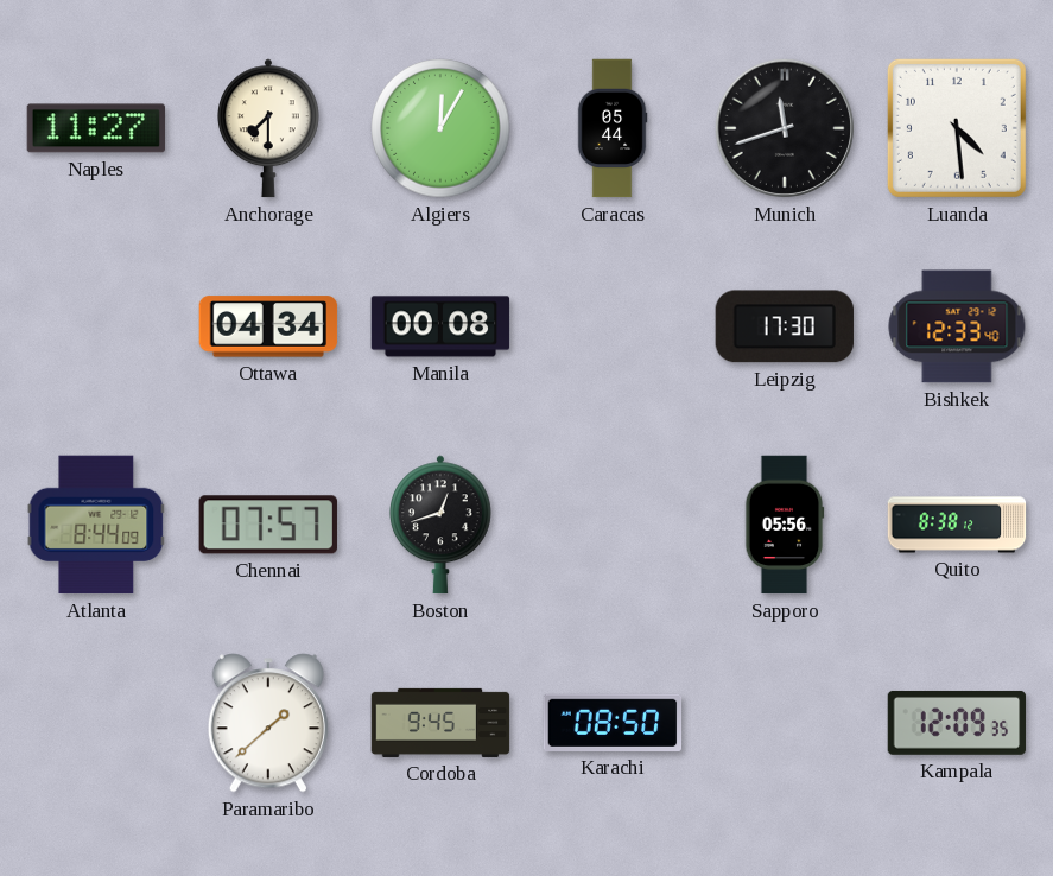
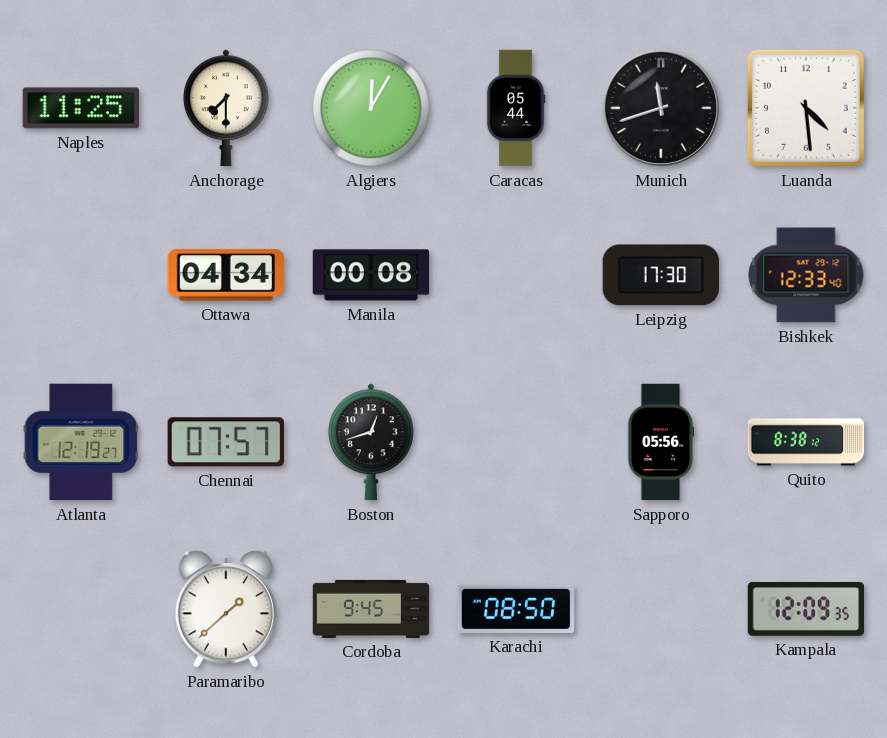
Naples: 11:27 -> 11:25 (81, 108)
Atlanta: 8:44 -> 12:19 (81, 442)
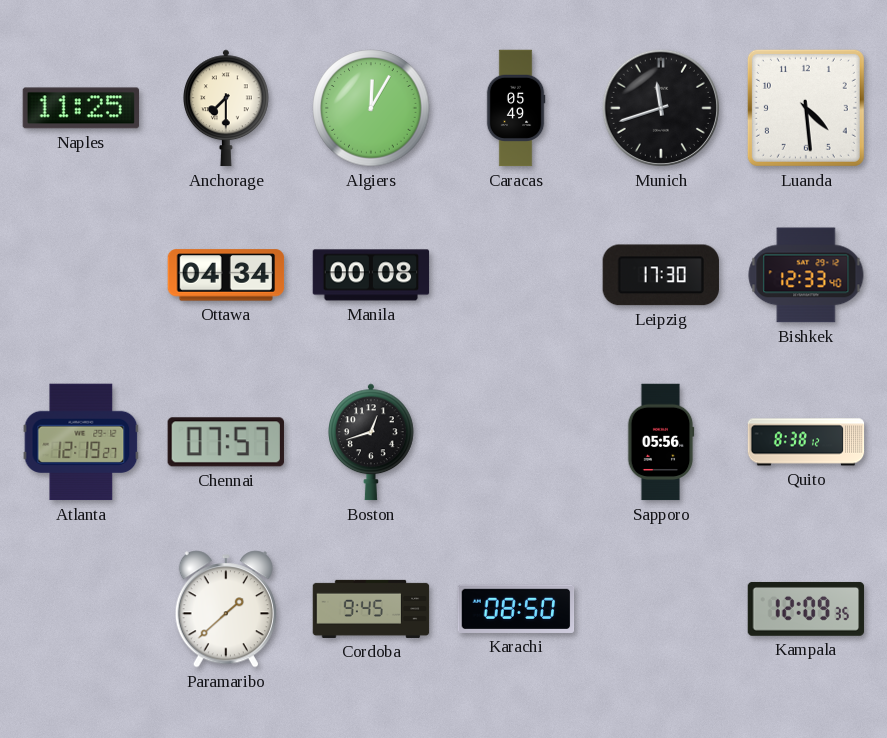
Caracas: 05:44 -> 05:49 (516, 108)
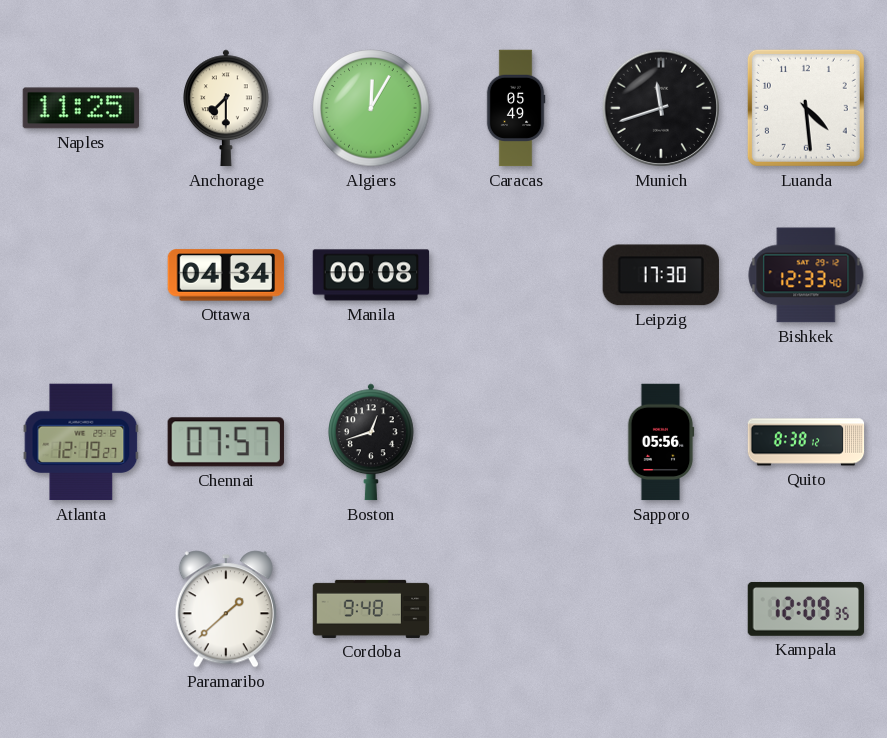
Cordoba: 9:45 -> 9:48 (371, 609)
Karachi: 08:50 -> none (516, 609)
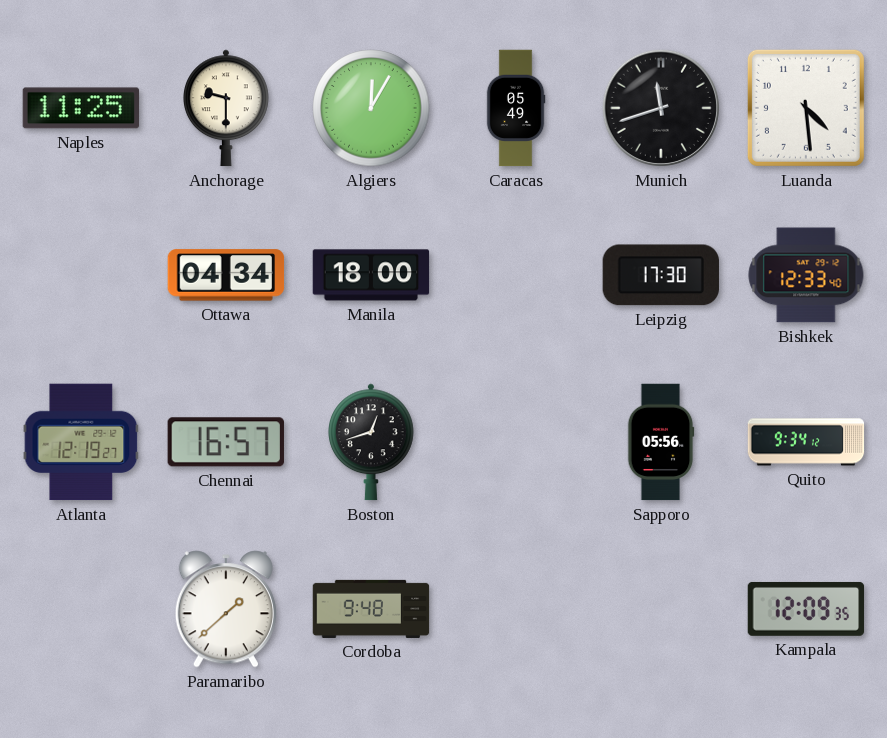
Anchorage: 7:30 -> 9:30 (227, 108)
Manila: 00:08 -> 18:00 (371, 275)
Chennai: 07:57 -> 16:57 (226, 442)
Quito: 8:38 -> 9:34 (806, 442)
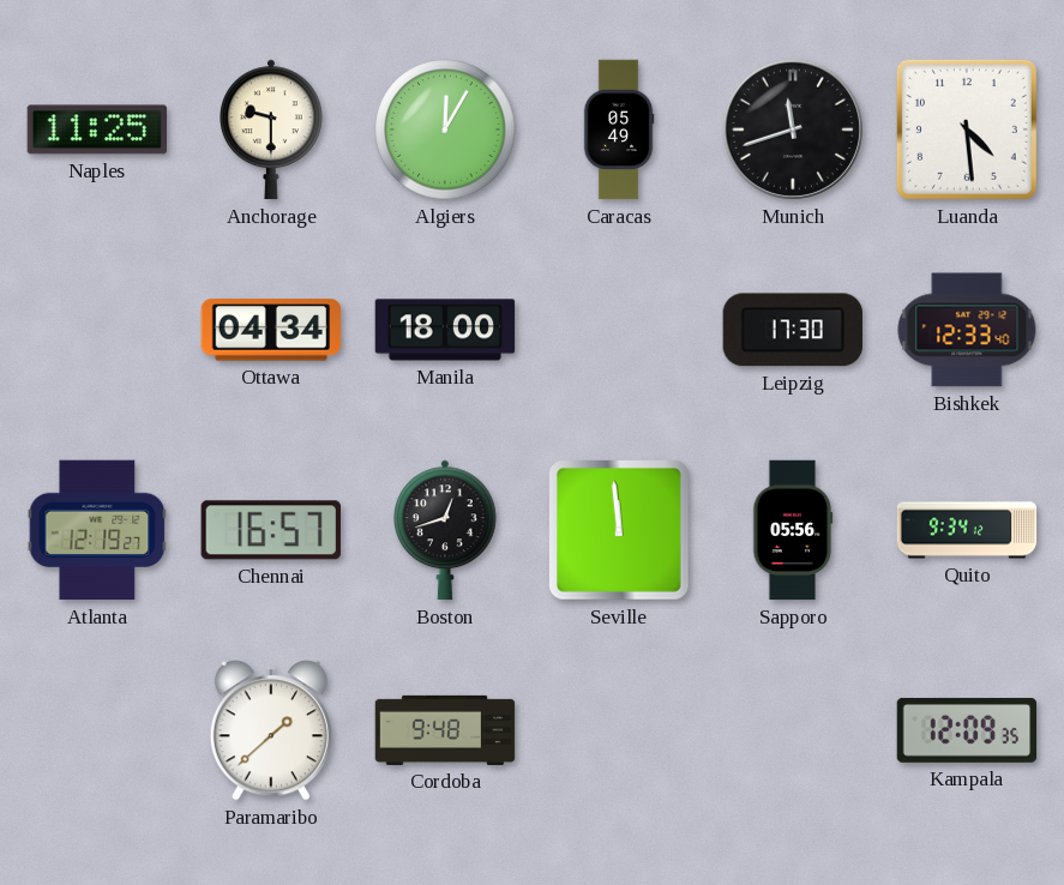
Seville: none -> 11:59 (620, 531)
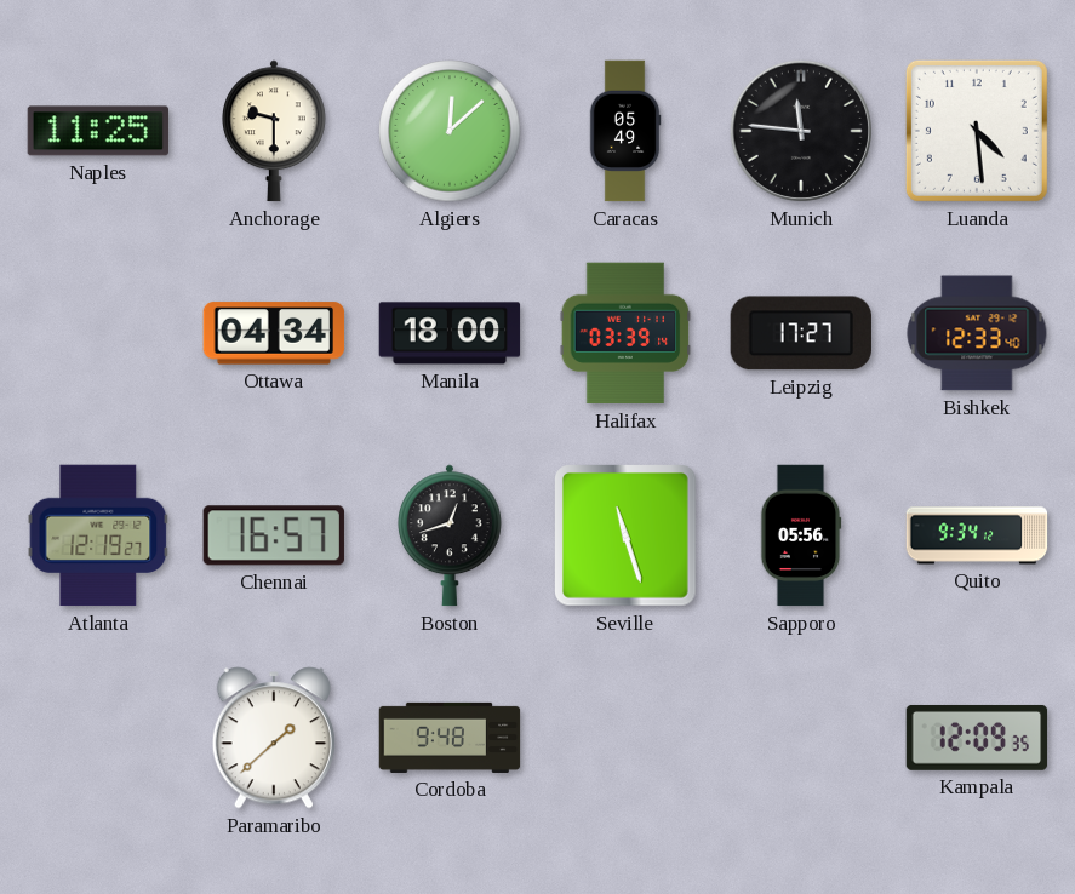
Algiers: 12:05 -> 12:08 (450, 131)
Munich: 11:42 -> 11:46 (801, 131)
Halifax: none -> 03:39 (625, 333)
Leipzig: 17:30 -> 17:27 (800, 333)
Seville: 11:59 -> 11:27 (627, 537)
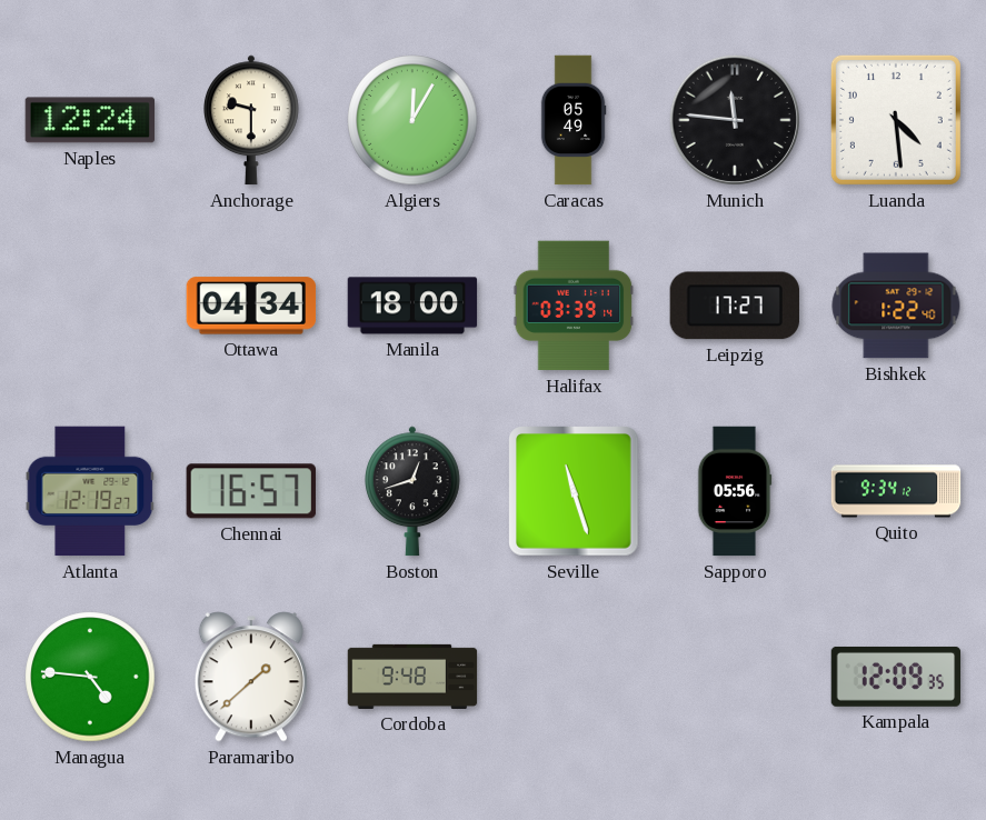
Naples: 11:25 -> 12:24 (90, 120)
Algiers: 12:08 -> 12:05 (412, 120)
Bishkek: 12:33 -> 1:22 (896, 306)
Managua: none -> 4:46 (90, 677)
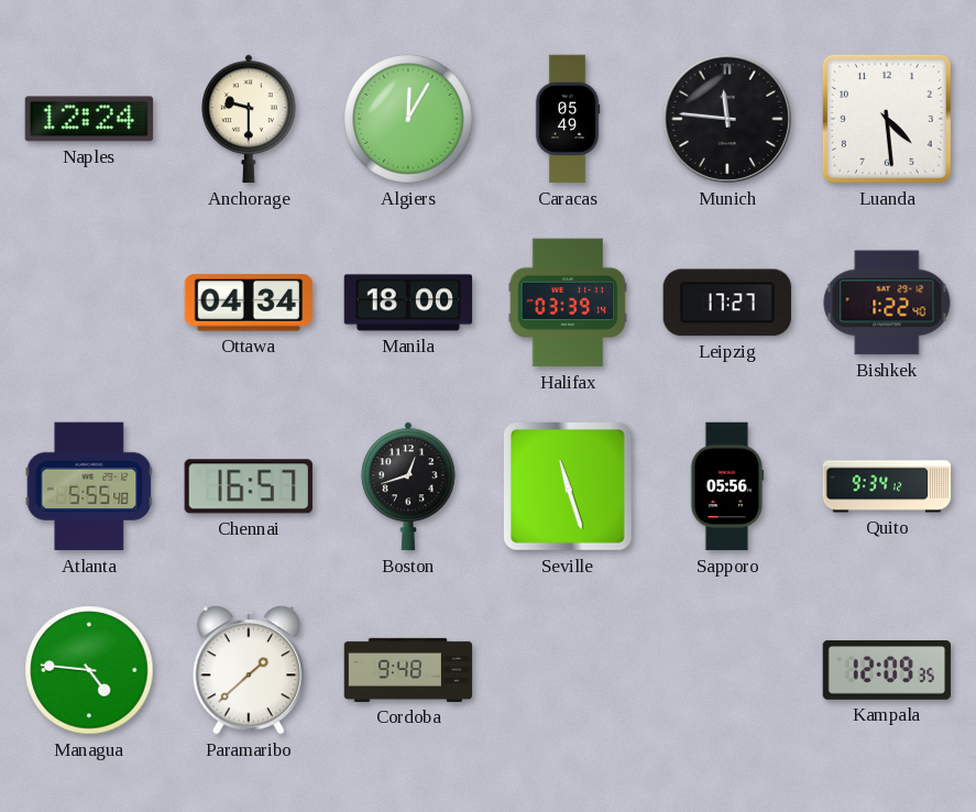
Atlanta: 12:19 -> 5:55 (89, 486)
